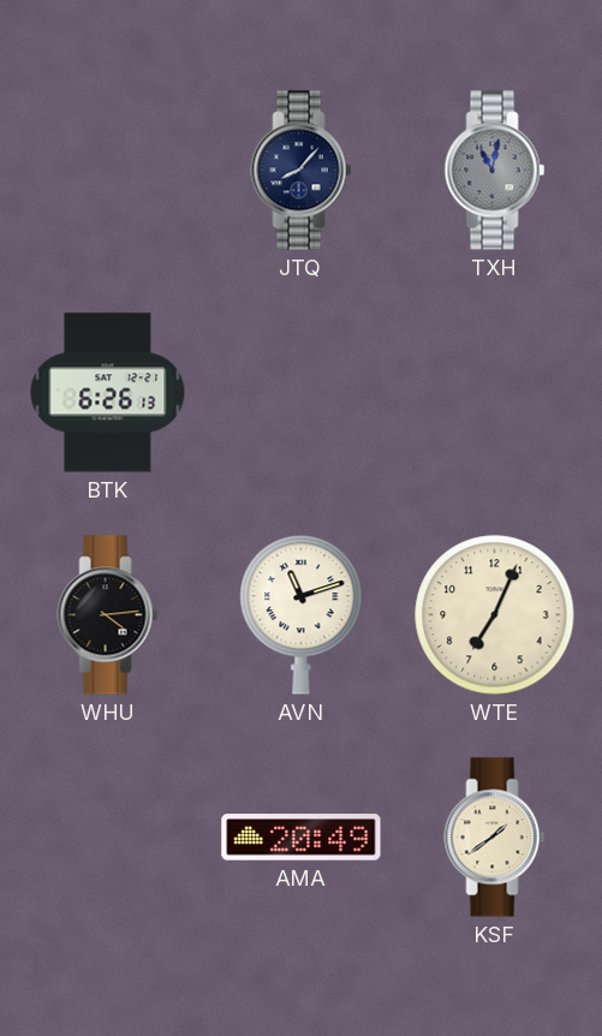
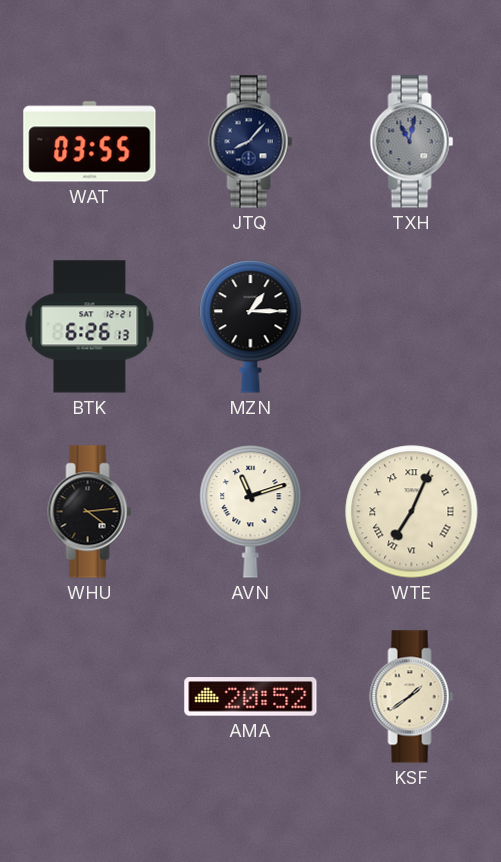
WAT: none -> 03:55 (90, 142)
MZN: none -> 1:15 (251, 327)
WTE numerals: Arabic -> Roman (412, 512)
AMA: 20:49 -> 20:52 (251, 697)
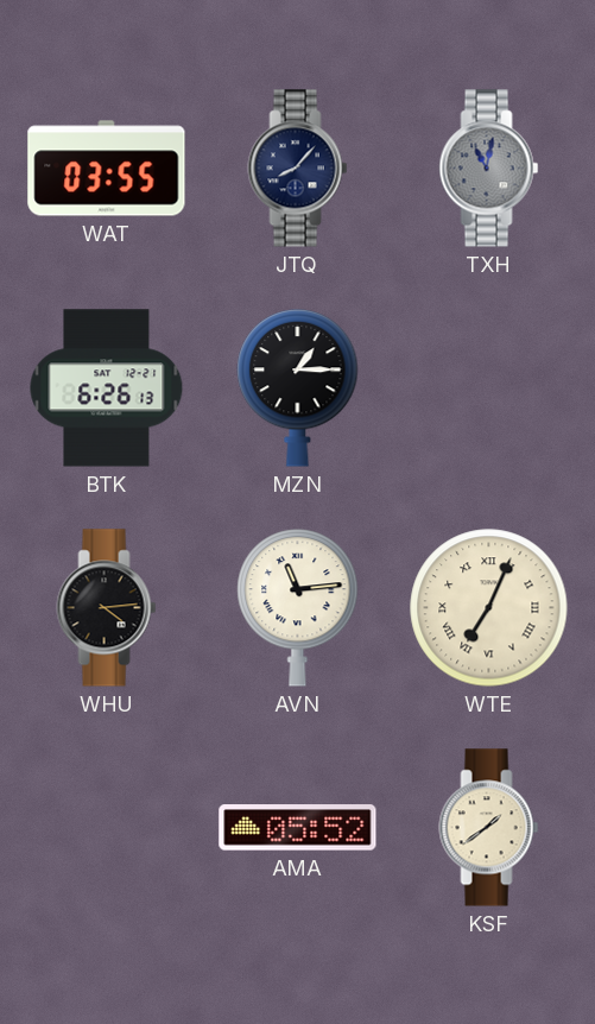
AVN: 11:12 -> 11:14 (298, 608)
AMA: 20:52 -> 05:52 (298, 828)
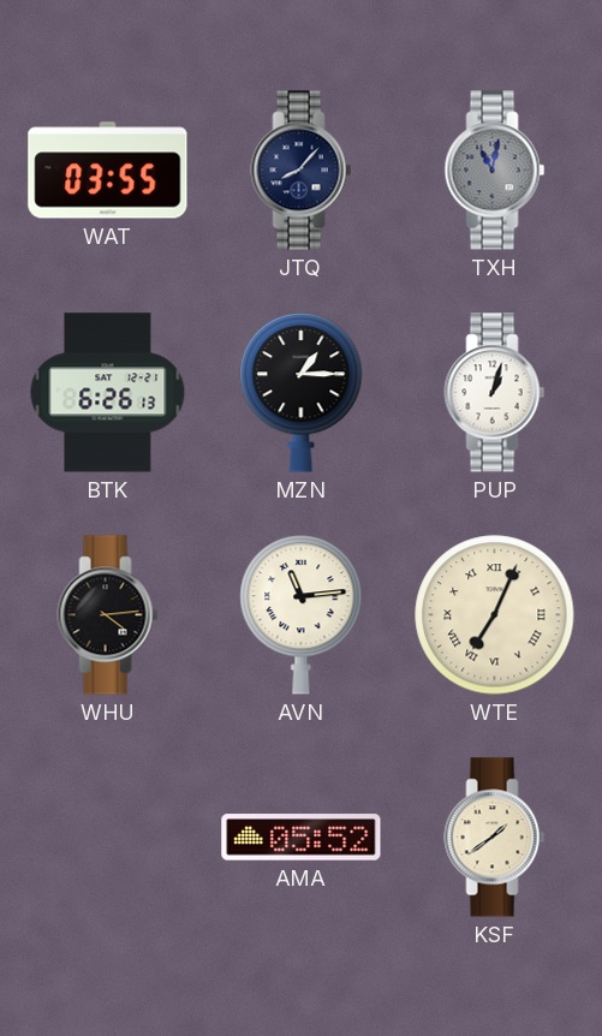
PUP: none -> 1:03 (495, 393)
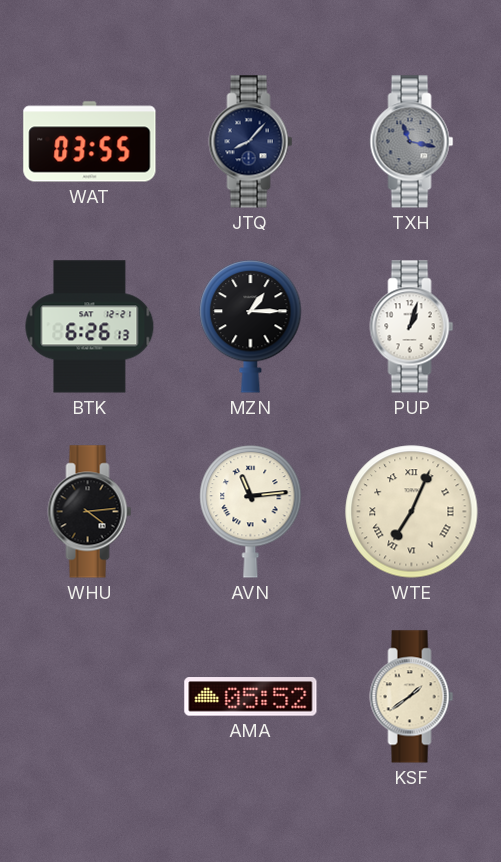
TXH: 11:02 -> 11:17 (412, 142)
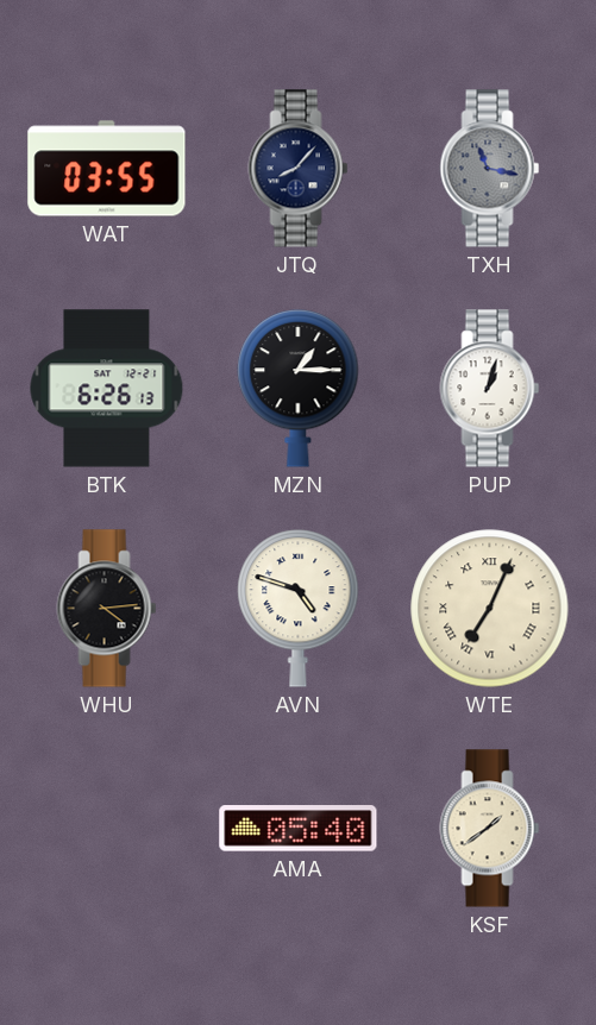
AVN: 11:14 -> 4:48 (299, 609)
AMA: 05:52 -> 05:40 (299, 829)
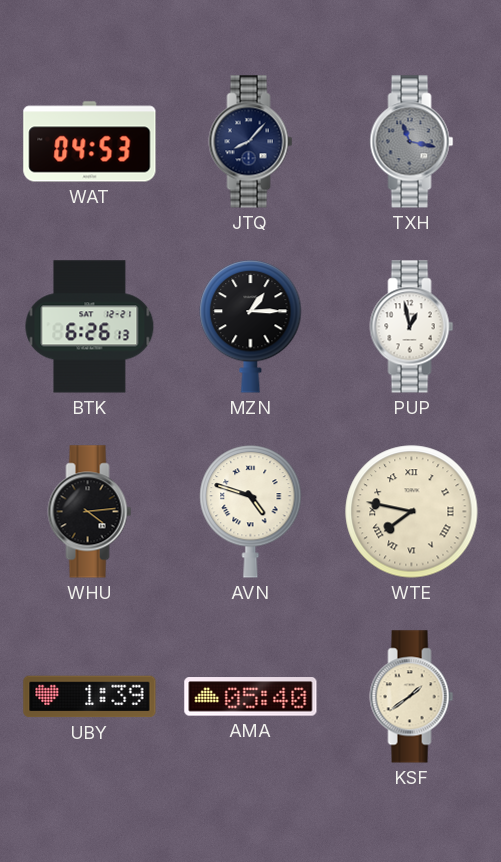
WAT: 03:55 -> 04:53 (90, 142)
PUP: 1:03 -> 12:58 (412, 327)
WTE: 7:04 -> 7:47 (412, 512)
UBY: none -> 1:39 (90, 697)
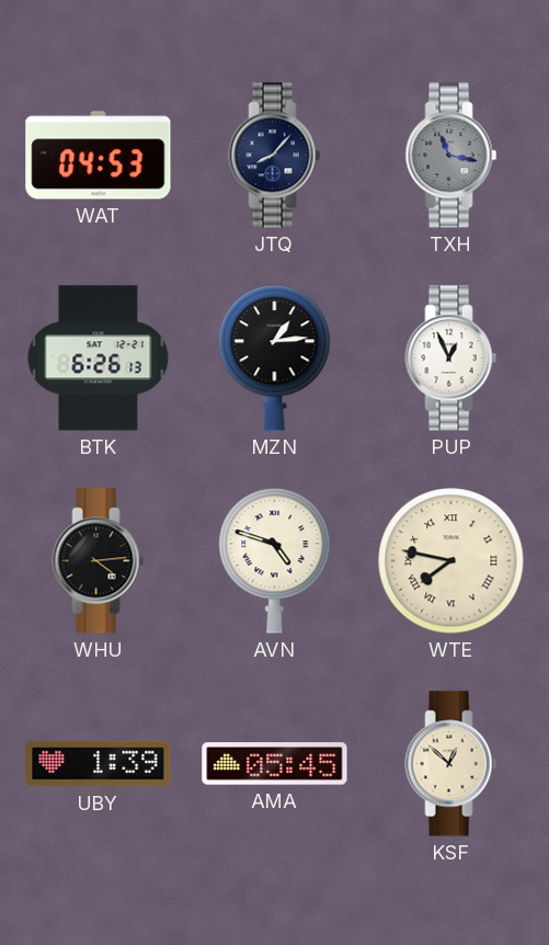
MZN: 1:15 -> 1:14 (275, 358)
PUP: 12:58 -> 12:56 (451, 358)
AMA: 05:40 -> 05:45 (275, 764)
KSF: 1:39 -> 12:52 (451, 764)
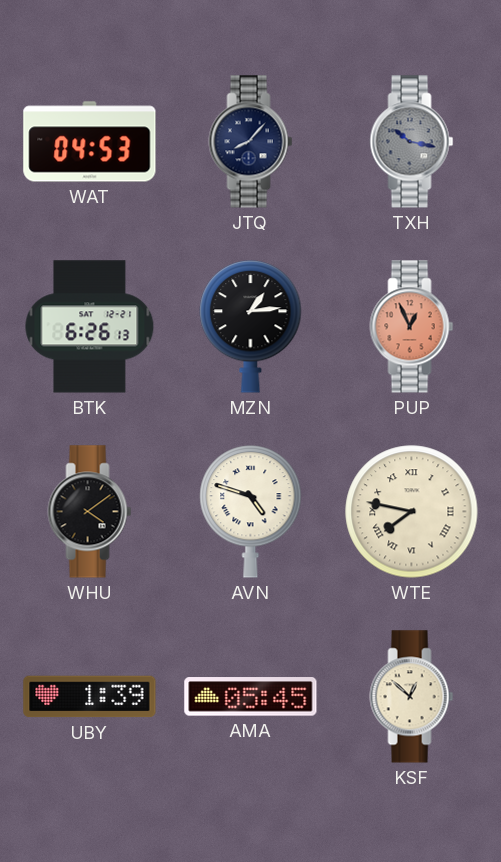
TXH: 11:17 -> 10:17 (412, 142)
PUP dial: white -> salmon (412, 327)
WHU: 4:14 -> 4:09 (90, 512)
